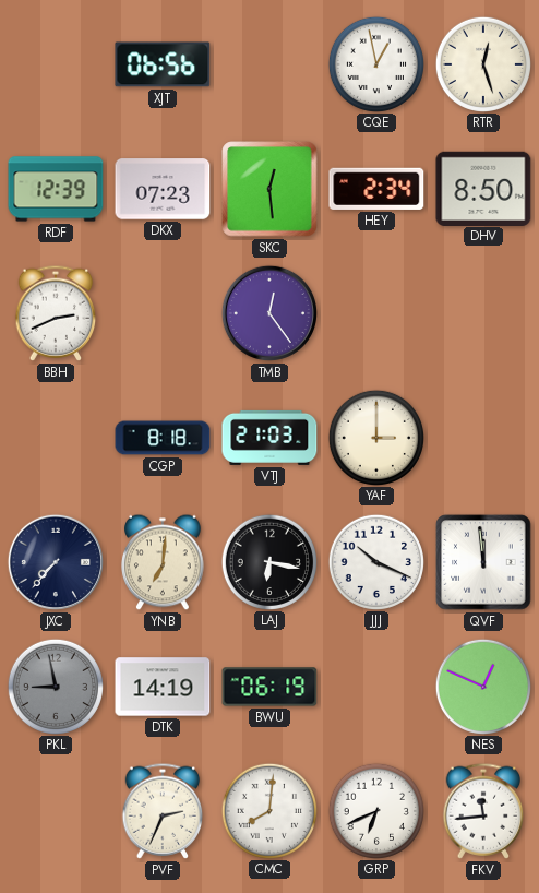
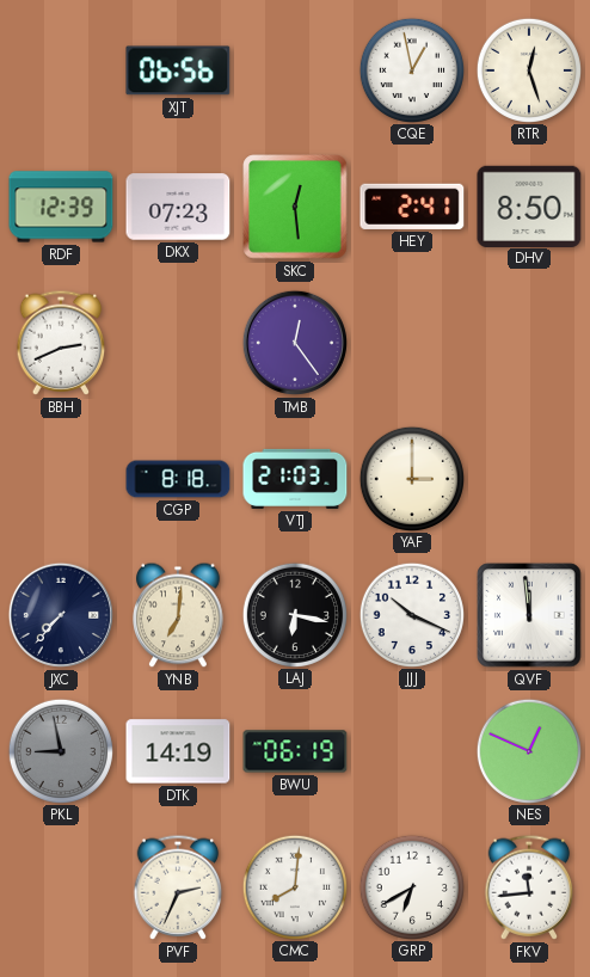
HEY: 2:34 -> 2:41 (412, 207)
GRP: 6:41 -> 6:40 (411, 886)
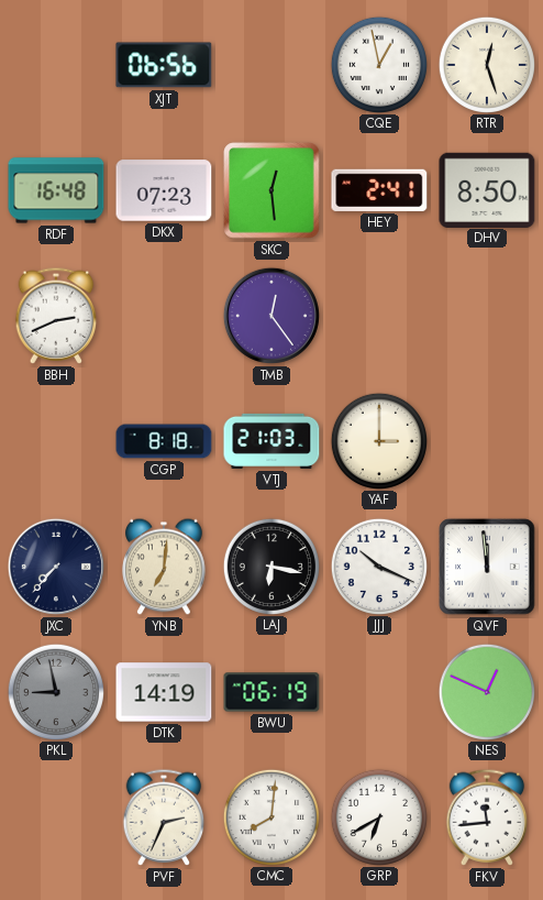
RDF: 12:39 -> 16:48 (56, 190)
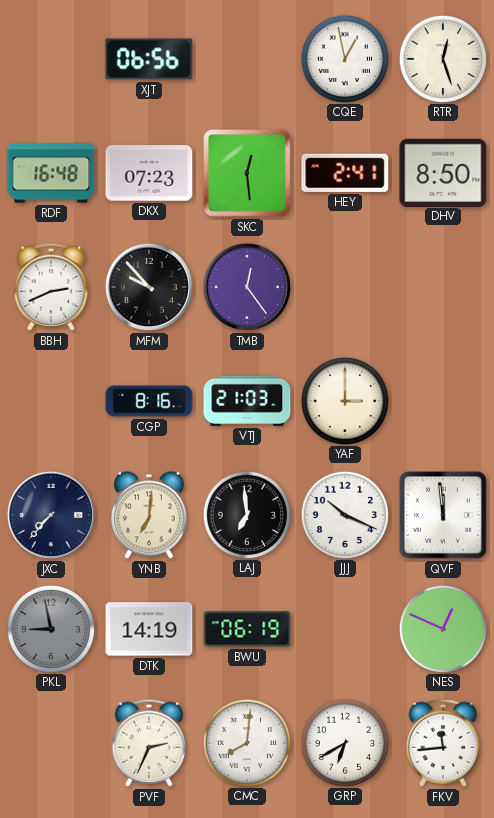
MFM: none -> 9:53 (149, 287)
CGP: 8:18 -> 8:16 (149, 401)
LAJ: 6:17 -> 6:59 (246, 514)
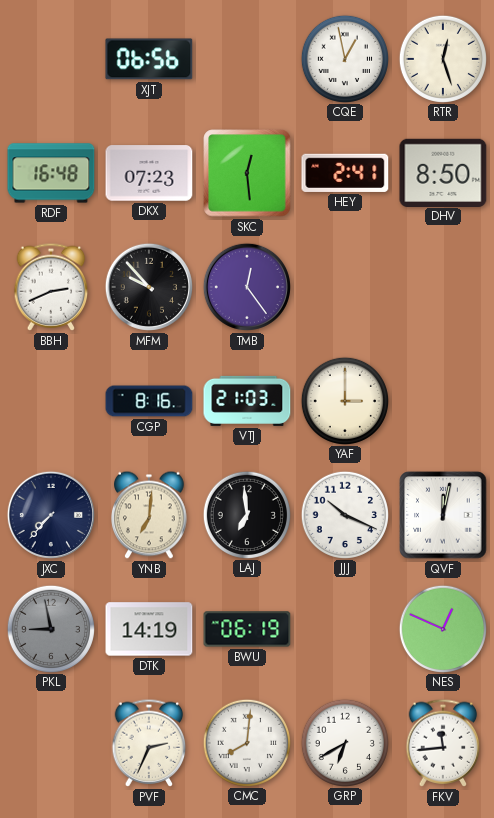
QVF: 11:59 -> 12:02 (443, 515)
